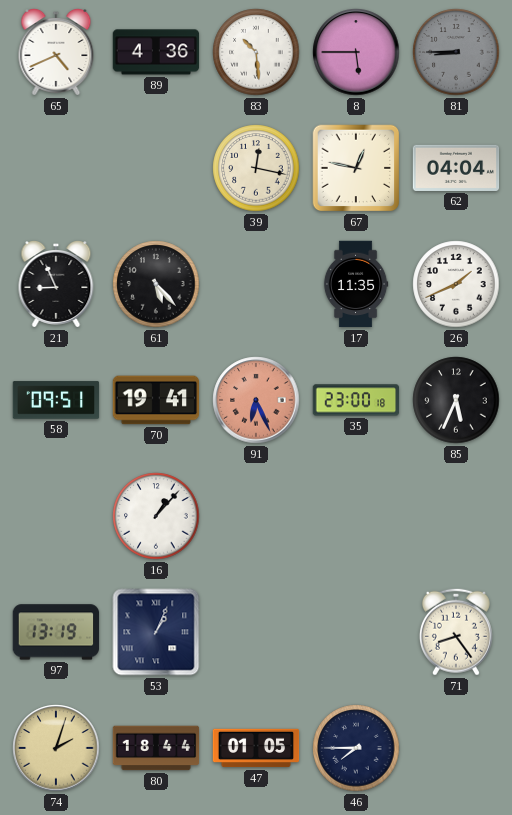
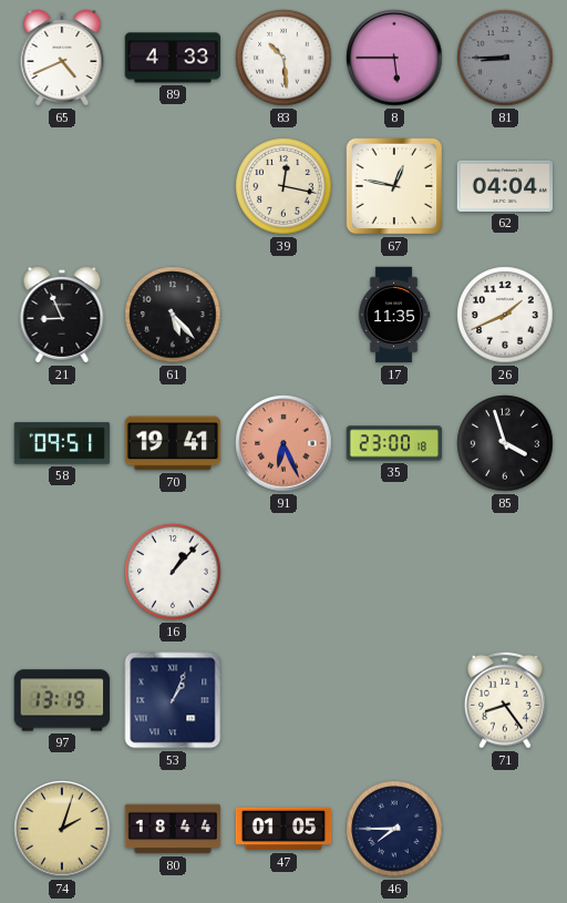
89: 4:36 -> 4:33 (173, 58)
85: 5:34 -> 3:57 (505, 443)
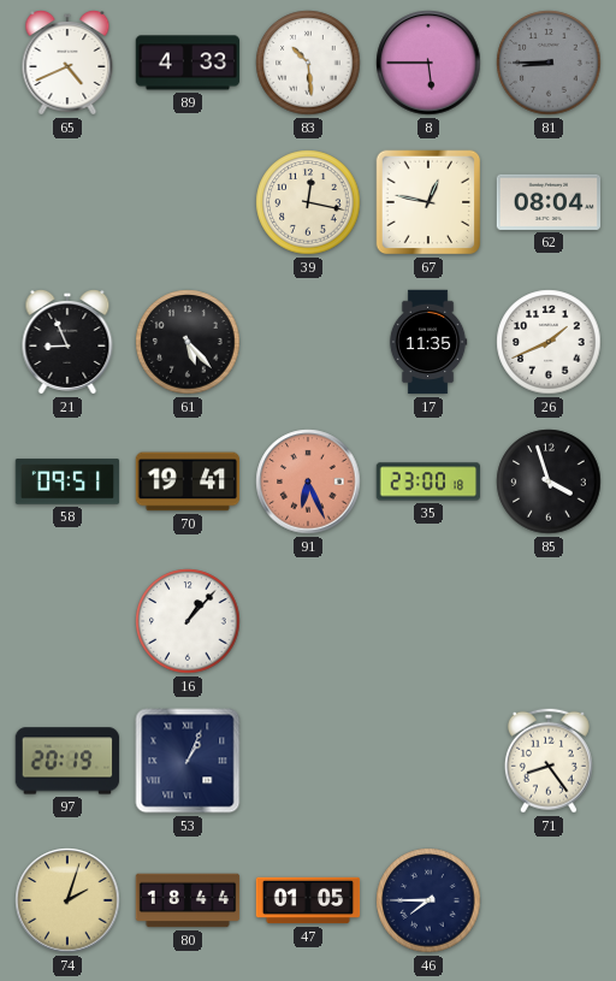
62: 04:04 -> 08:04 (549, 202)
97: 13:19 -> 20:19 (67, 761)
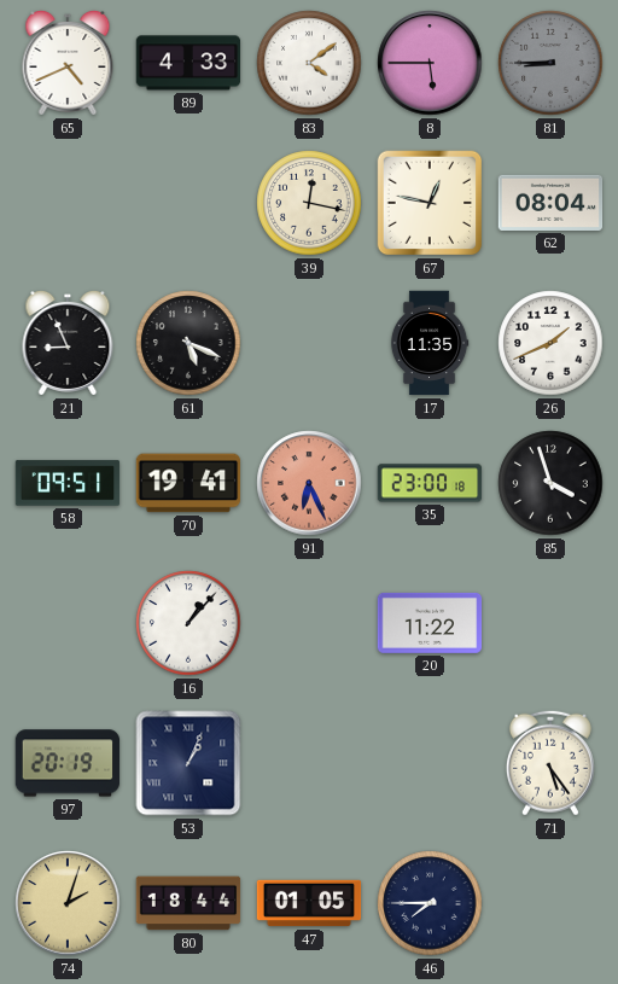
83: 10:29 -> 4:09 (309, 63)
61: 5:23 -> 5:19 (188, 343)
20: none -> 11:22 (430, 623)
71: 8:24 -> 5:24 (550, 763)
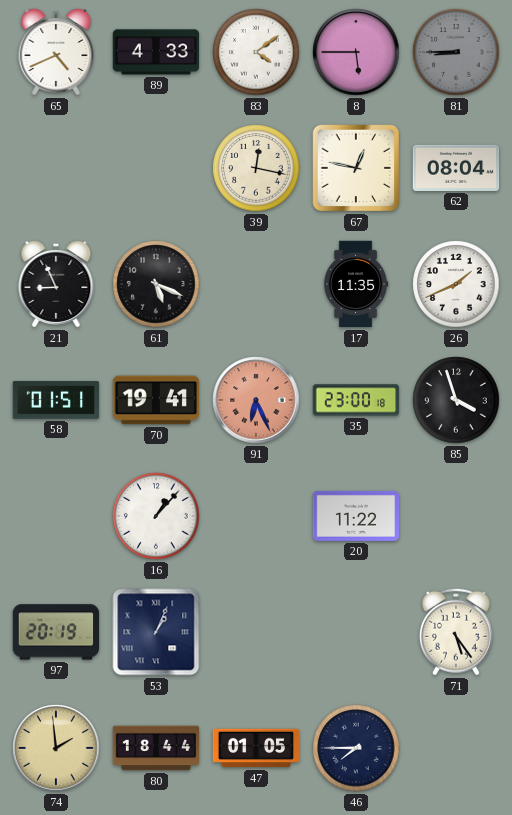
58: 09:51 -> 01:51 (56, 400)
74: 2:03 -> 1:59 (56, 748)
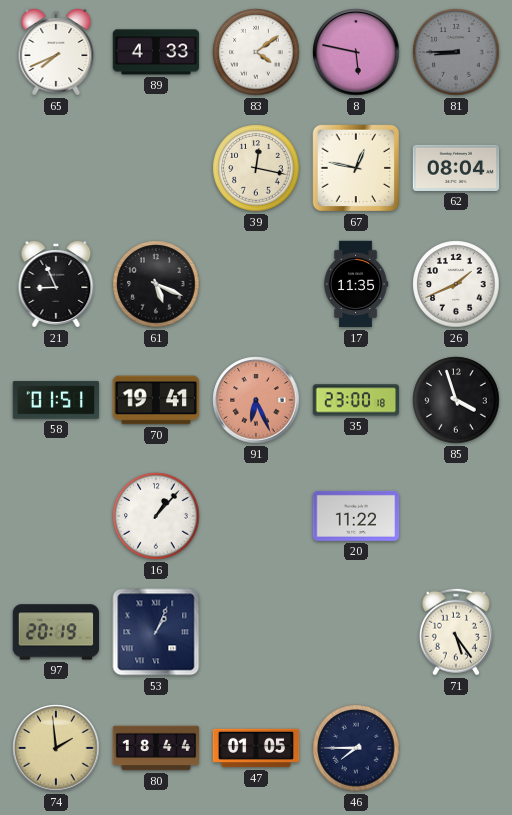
65: 4:41 -> 7:41 (56, 53)
8: 5:45 -> 5:47 (356, 52)
